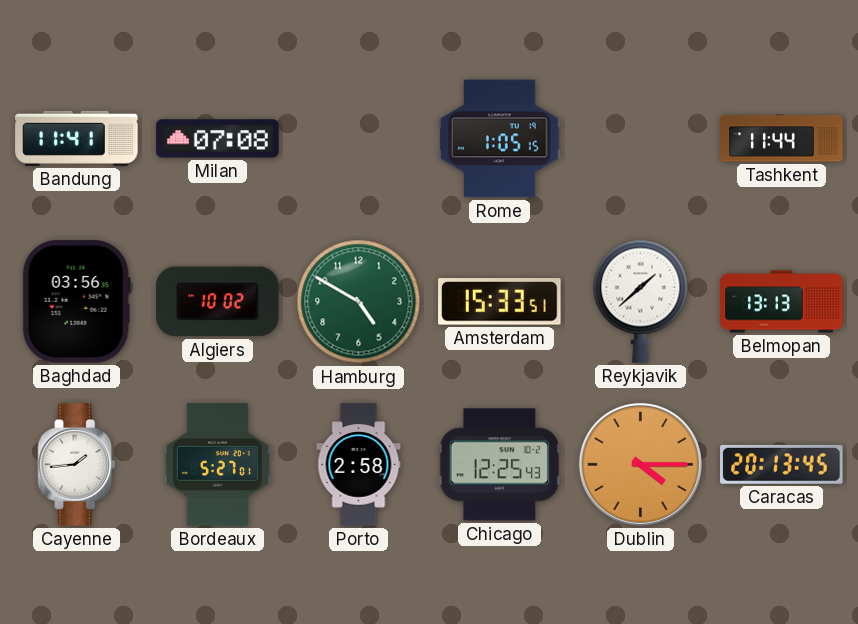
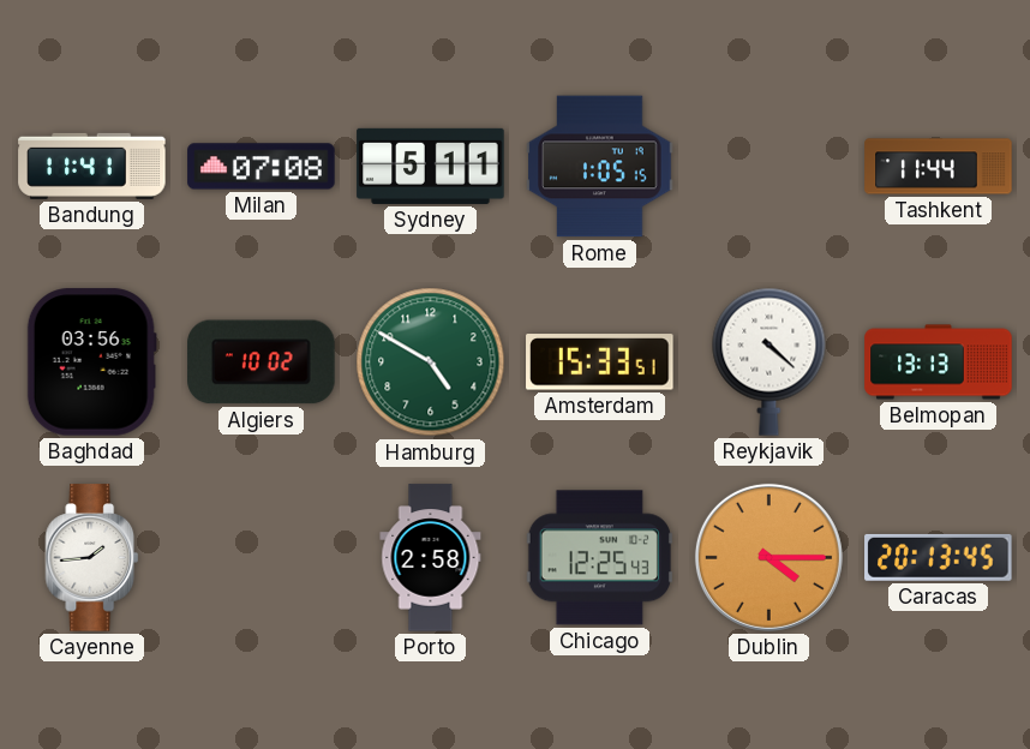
Sydney: none -> 5:11 (431, 166)
Reykjavik: 1:38 -> 4:22 (769, 361)
Bordeaux: 5:27 -> none (217, 465)
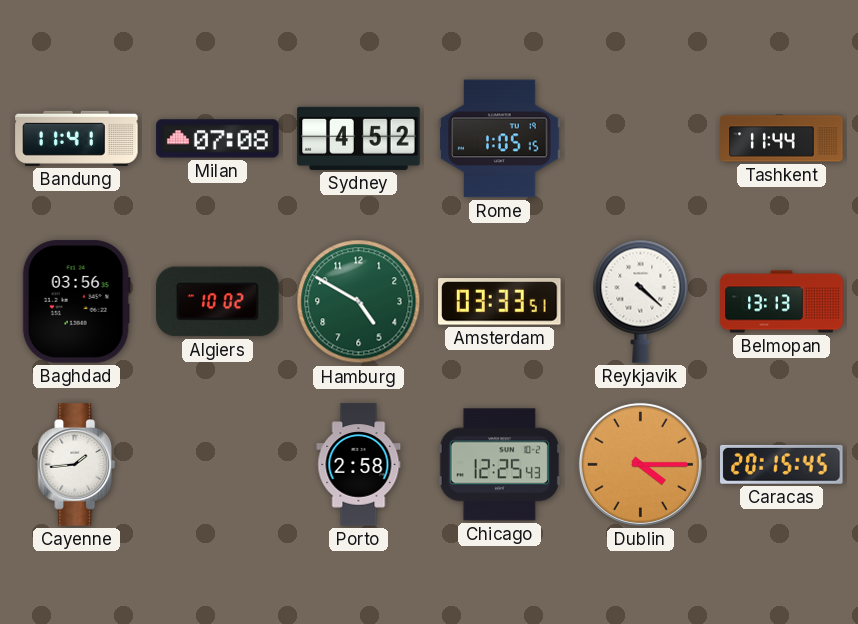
Sydney: 5:11 -> 4:52 (359, 138)
Amsterdam: 15:33 -> 03:33 (500, 302)
Caracas: 20:13 -> 20:15 (782, 464)
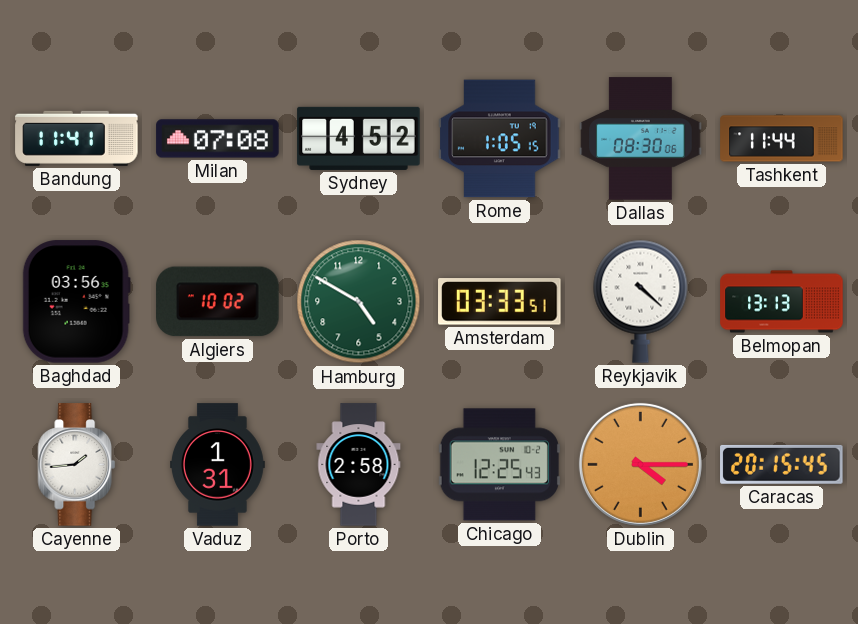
Dallas: none -> 08:30 (641, 139)
Vaduz: none -> 1:31 (218, 465)
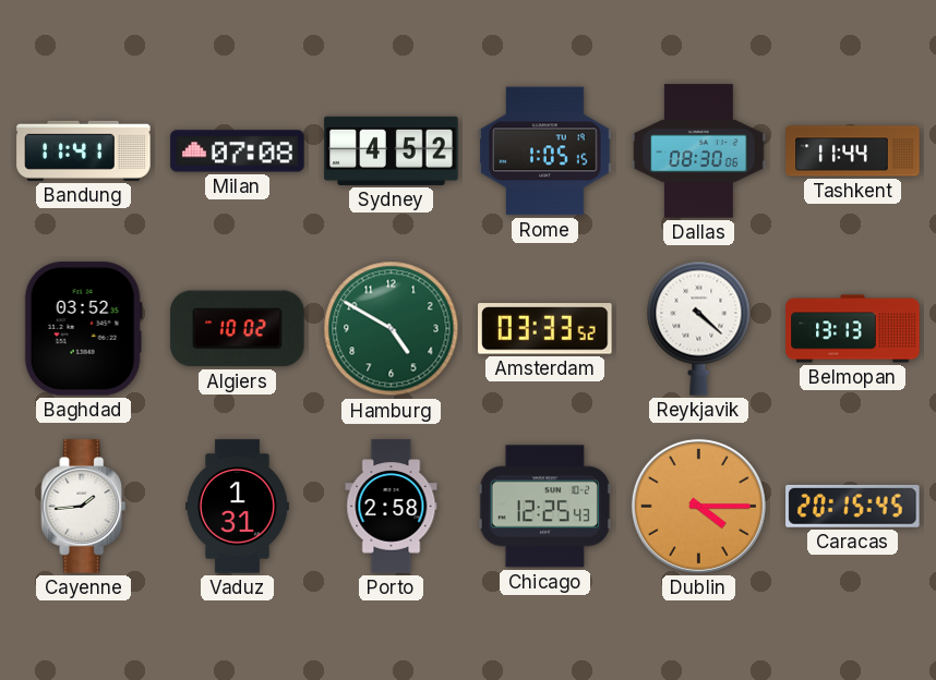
Baghdad: 03:56 -> 03:52 (83, 329)
Amsterdam: 03:33:51 -> 03:33:52 (545, 329)
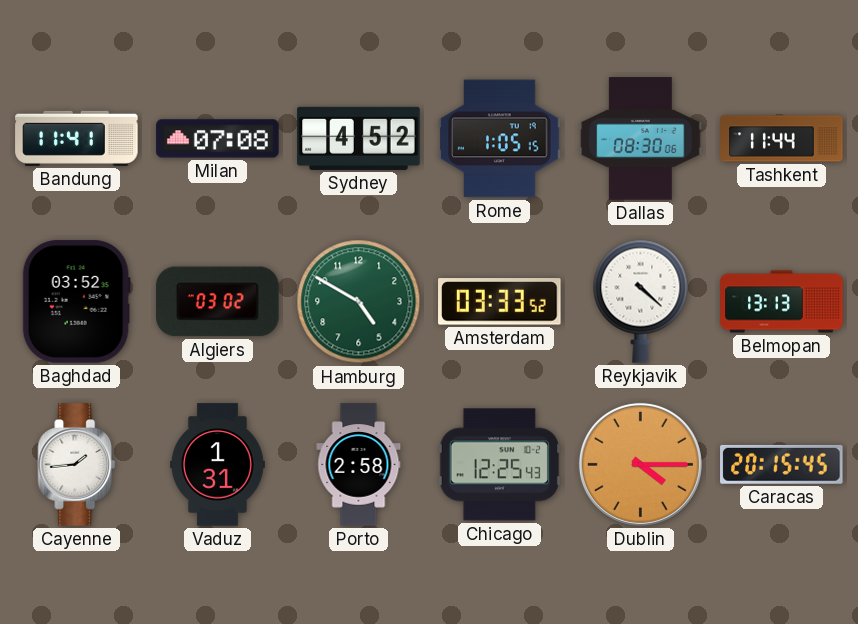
Algiers: 10:02 -> 03:02 (218, 302)
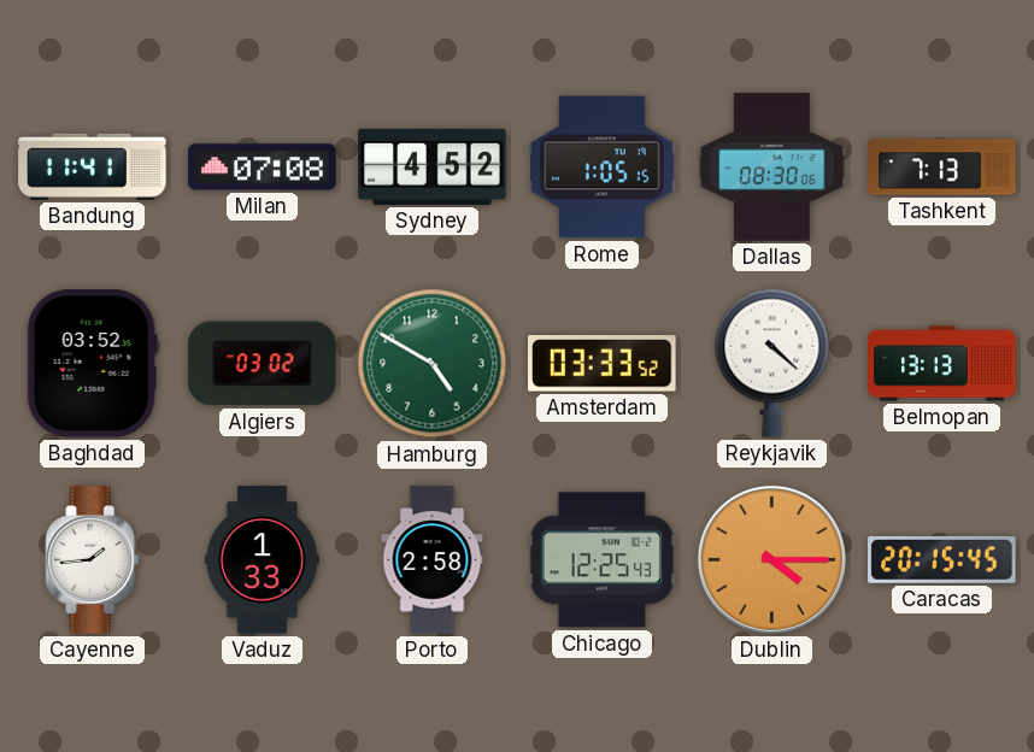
Tashkent: 11:44 -> 7:13 (942, 168)
Vaduz: 1:31 -> 1:33 (263, 560)
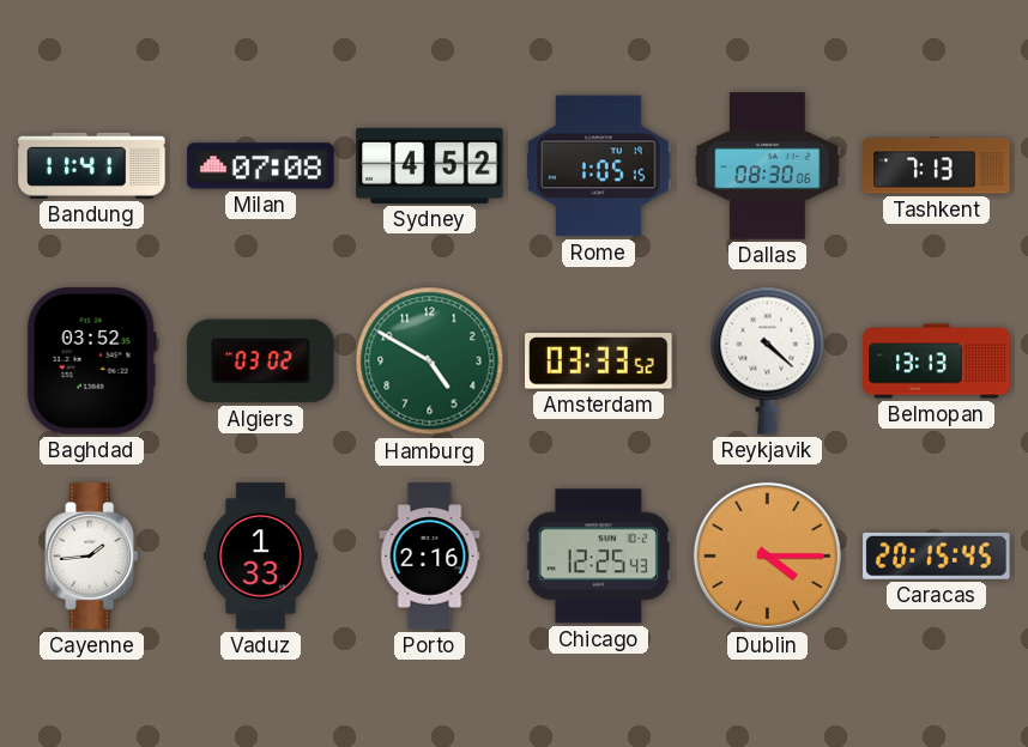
Porto: 2:58 -> 2:16 (430, 557)
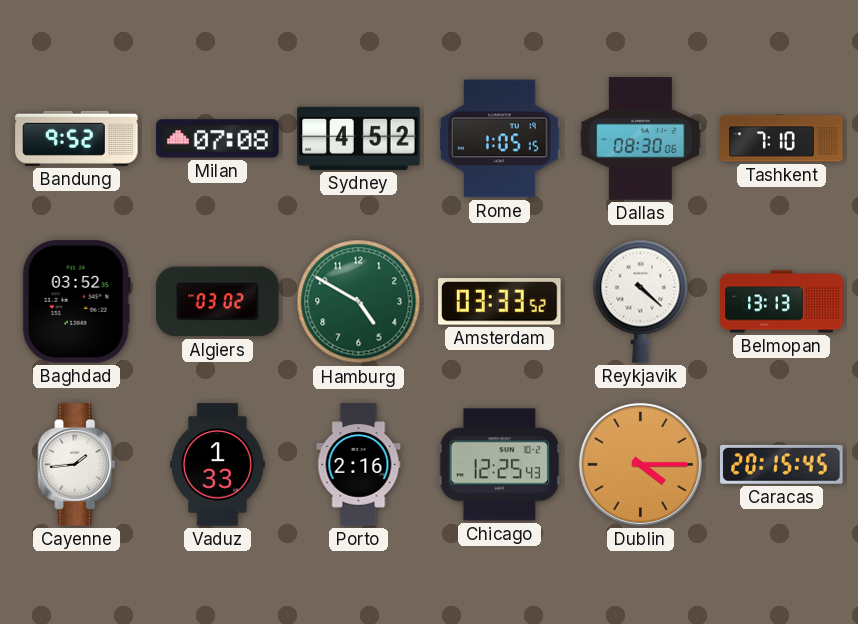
Bandung: 11:41 -> 9:52 (77, 138)
Tashkent: 7:13 -> 7:10 (782, 139)
